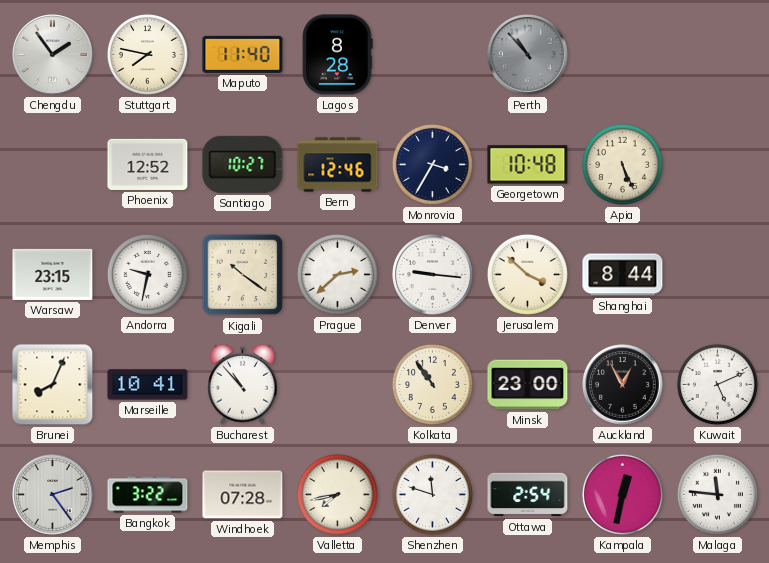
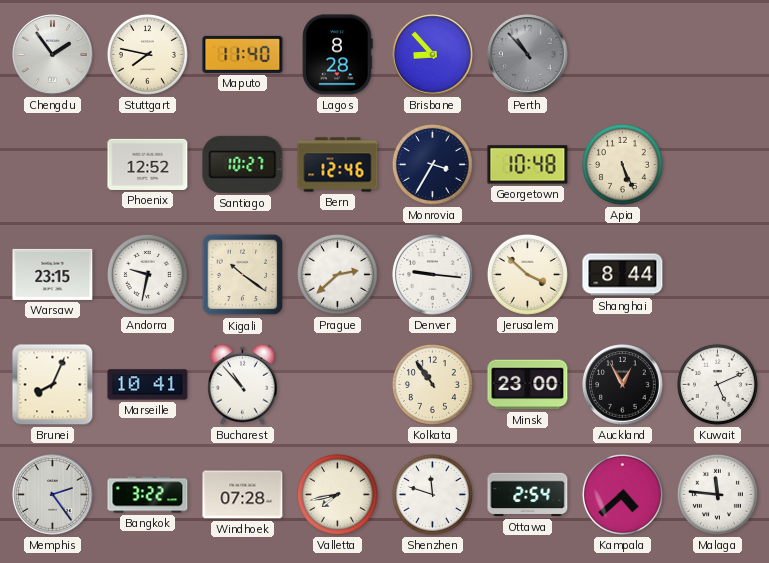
Brisbane: none -> 8:53 (433, 55)
Kampala: 12:32 -> 4:38 (622, 494)
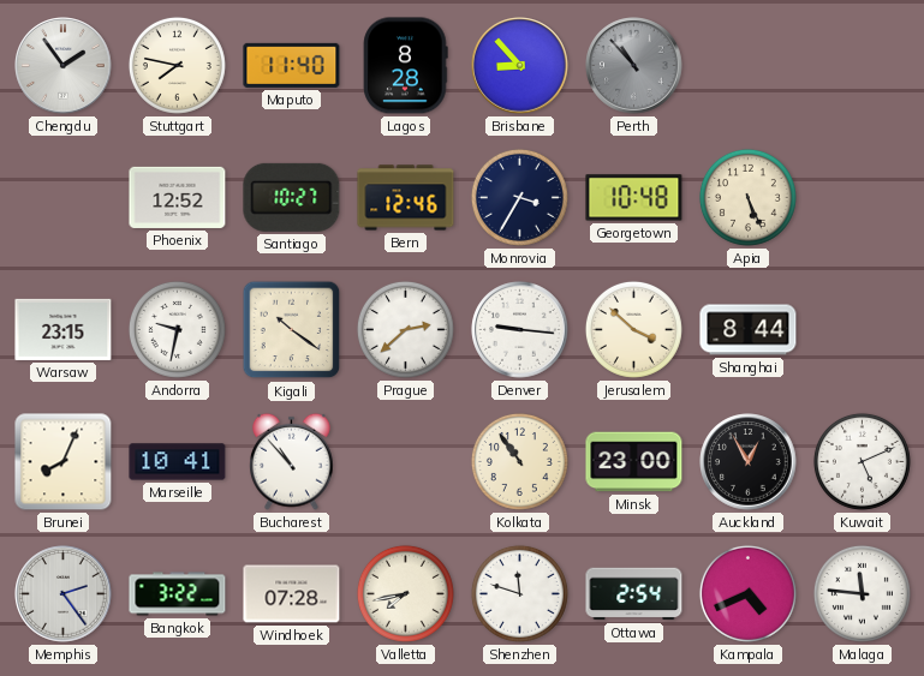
Kampala: 4:38 -> 4:41 (747, 593)
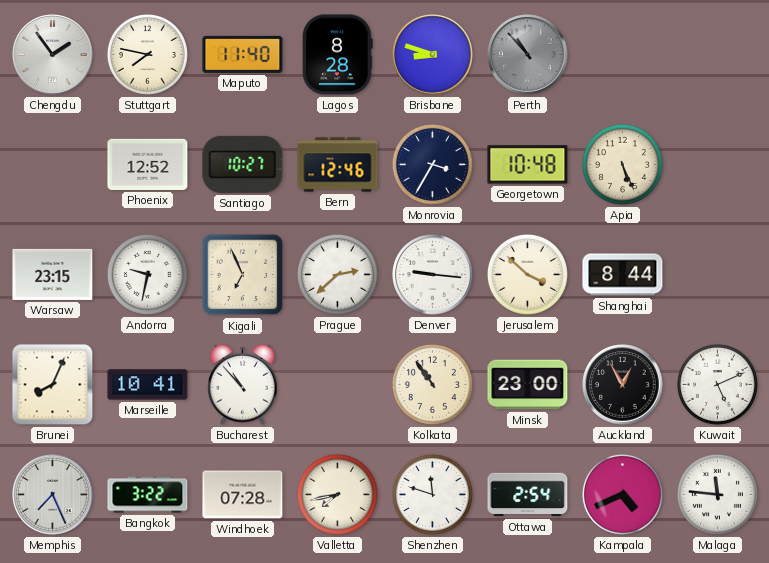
Brisbane: 8:53 -> 8:48 (433, 55)
Kigali: 10:21 -> 6:56 (243, 275)
Memphis: 2:24 -> 7:26 (53, 495)
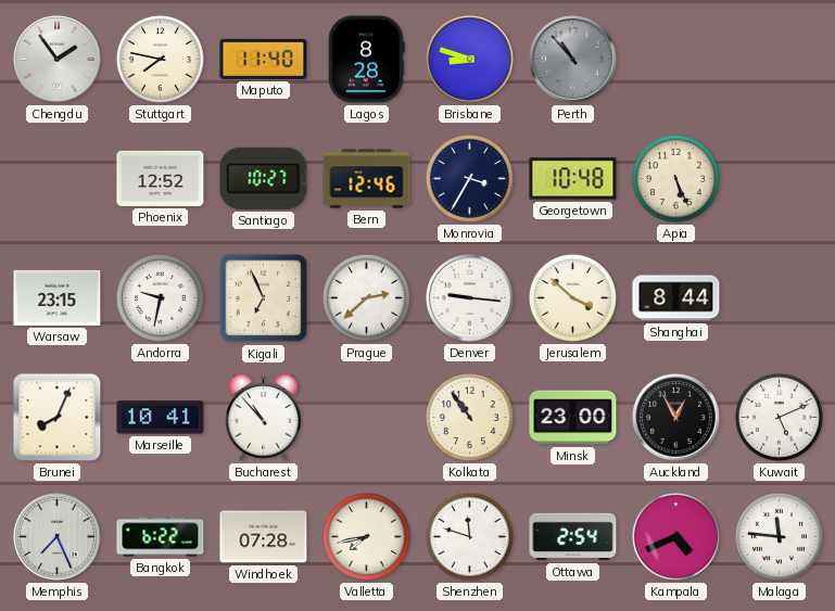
Bangkok: 3:22 -> 6:22 (161, 537)
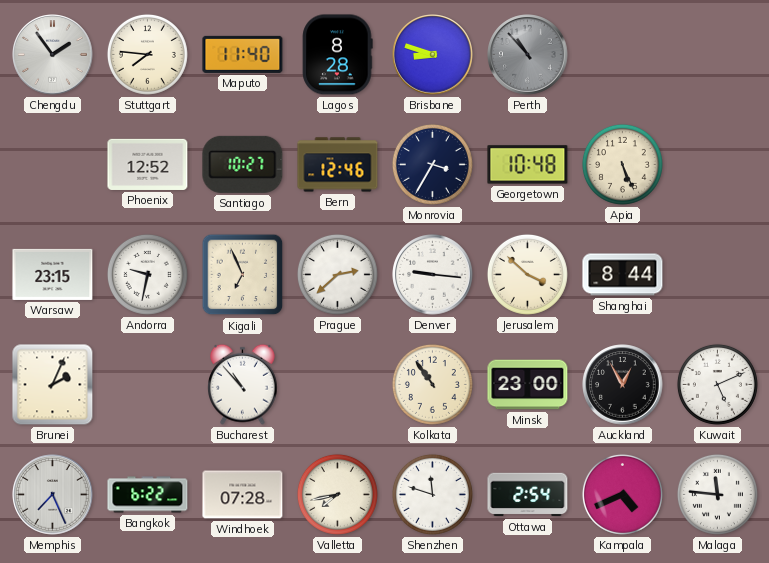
Stuttgart: 7:47 -> 7:46 (147, 54)
Brunei: 8:04 -> 2:04 (53, 385)
Marseille: 10:41 -> none (161, 418)
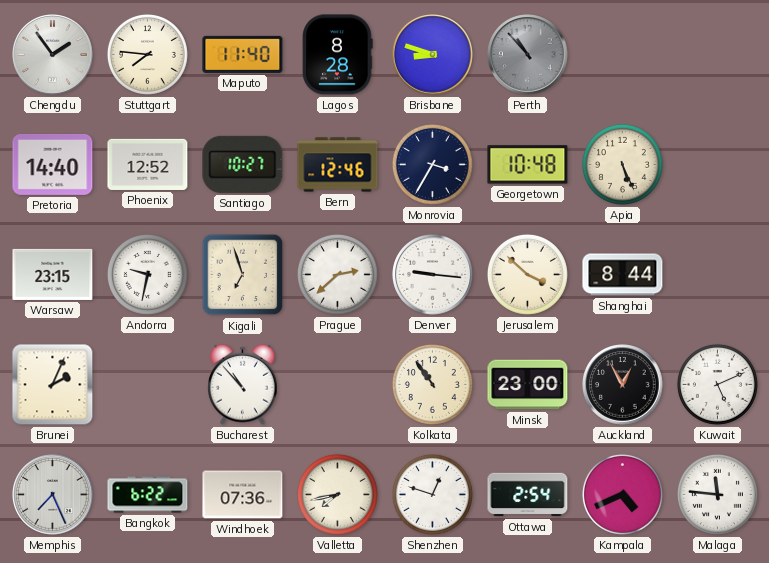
Pretoria: none -> 14:40 (53, 164)
Kigali: 6:56 -> 6:57 (243, 275)
Windhoek: 07:28 -> 07:36 (243, 495)
Shenzhen: 11:48 -> 12:48 (432, 494)
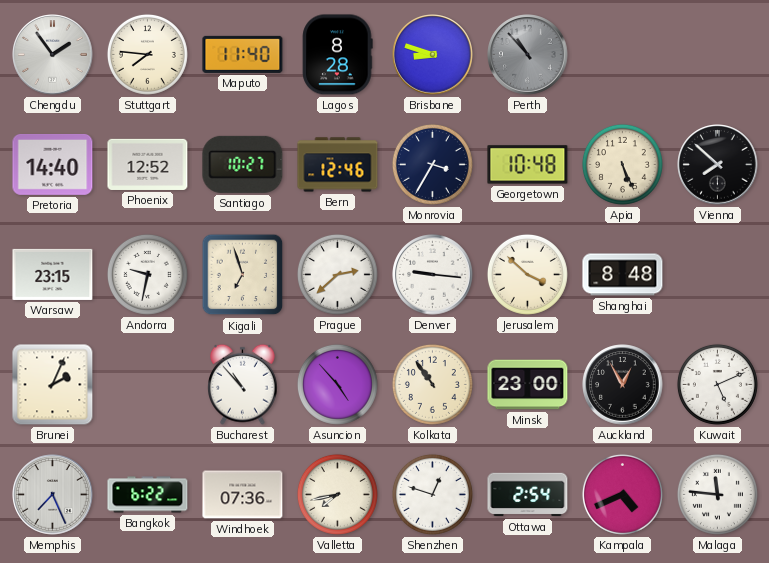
Vienna: none -> 7:52 (718, 165)
Shanghai: 8:44 -> 8:48 (623, 275)
Asuncion: none -> 4:53 (337, 384)
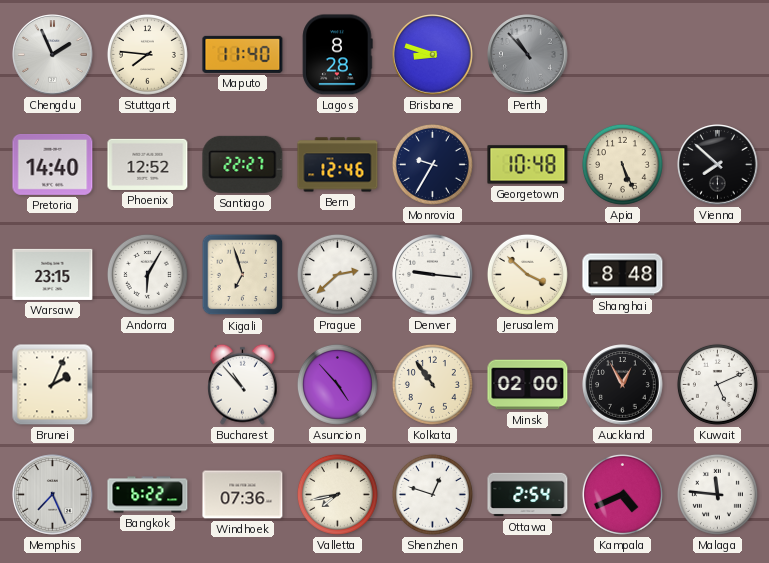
Chengdu: 1:54 -> 1:56 (53, 55)
Santiago: 10:27 -> 22:27 (243, 164)
Monrovia: 3:35 -> 9:35 (432, 164)
Andorra: 9:32 -> 6:05 (147, 274)
Minsk: 23:00 -> 02:00 (528, 385)
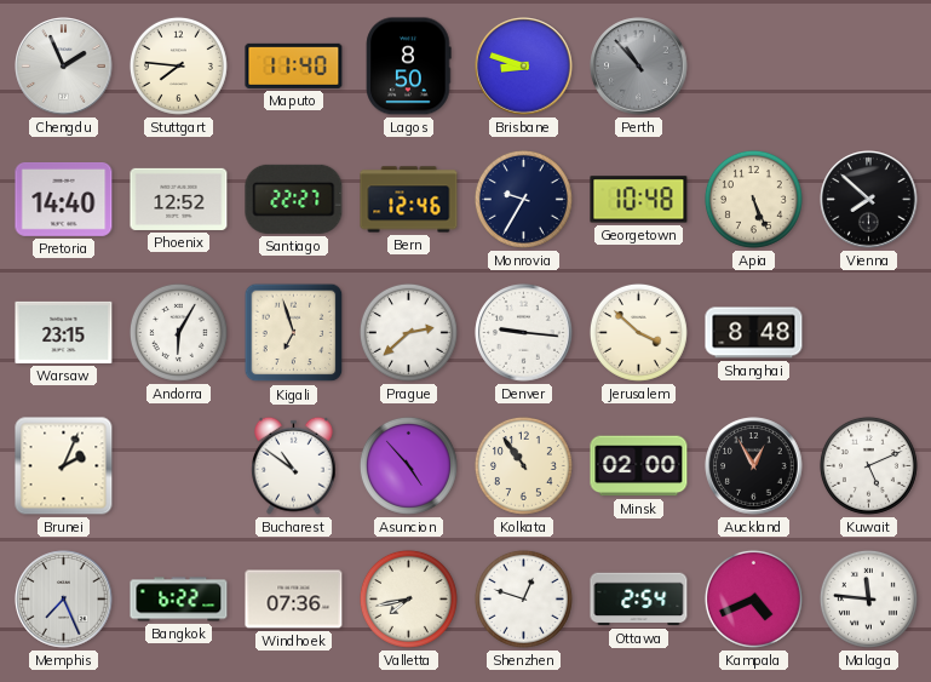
Lagos: 8:28 -> 8:50 (409, 67)
Bucharest: 10:53 -> 10:51 (294, 465)
